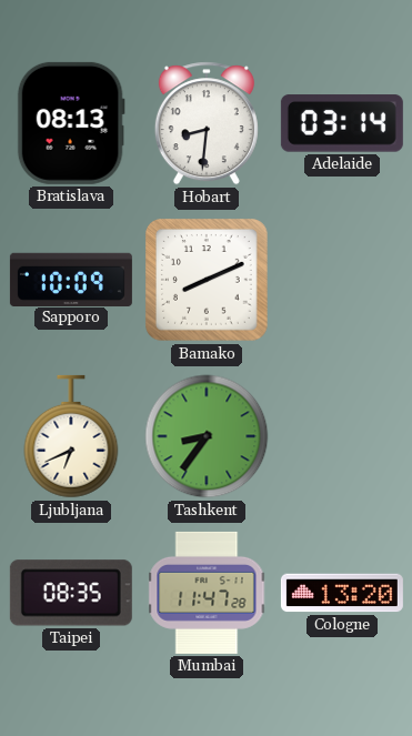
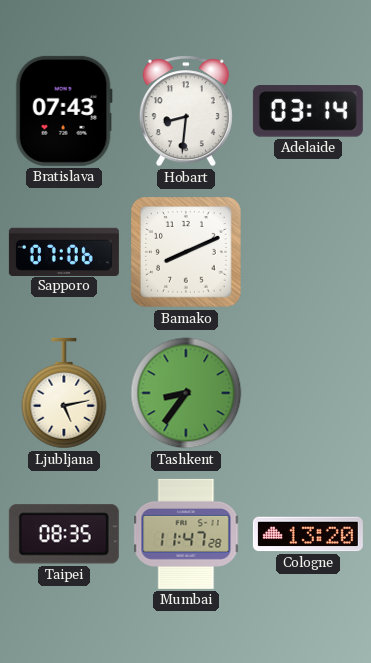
Bratislava: 08:13 -> 07:43 (64, 111)
Sapporo: 10:09 -> 07:06 (64, 251)
Ljubljana: 6:41 -> 5:13 (64, 393)
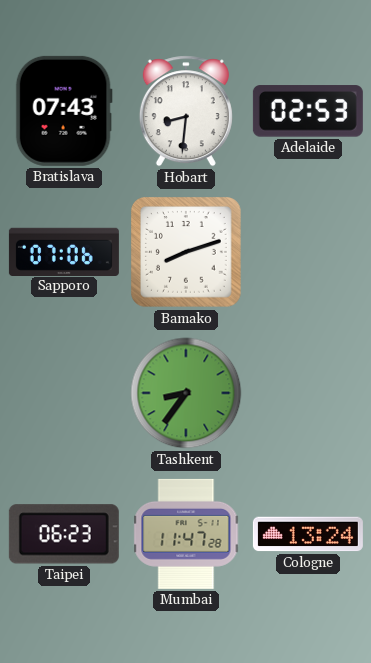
Adelaide: 03:14 -> 02:53 (308, 111)
Bamako: 8:11 -> 8:12 (187, 253)
Ljubljana: 5:13 -> none (64, 393)
Taipei: 08:35 -> 06:23 (64, 534)
Cologne: 13:20 -> 13:24 (308, 534)
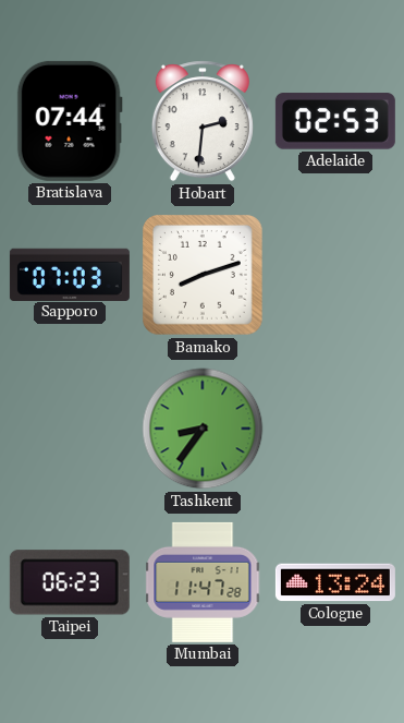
Bratislava: 07:43 -> 07:44 (70, 121)
Hobart: 8:31 -> 2:31 (203, 121)
Sapporo: 07:06 -> 07:03 (70, 274)
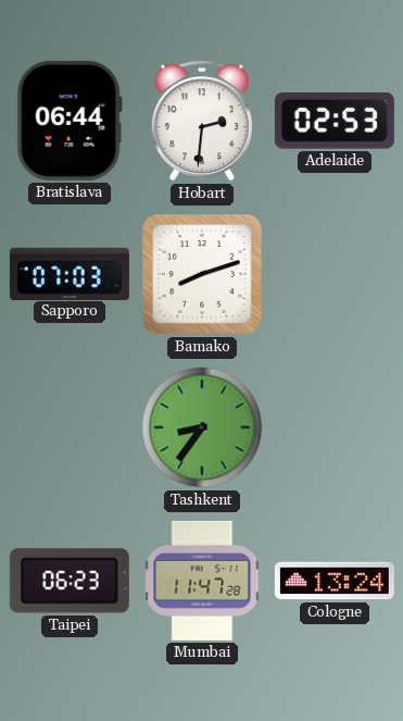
Bratislava: 07:44 -> 06:44 (70, 121)
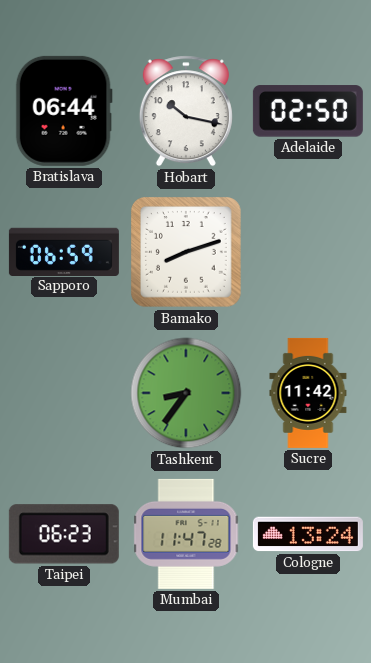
Hobart: 2:31 -> 10:17 (186, 111)
Adelaide: 02:53 -> 02:50 (308, 111)
Sapporo: 07:03 -> 06:59 (64, 251)
Sucre: none -> 11:42 (308, 393)
